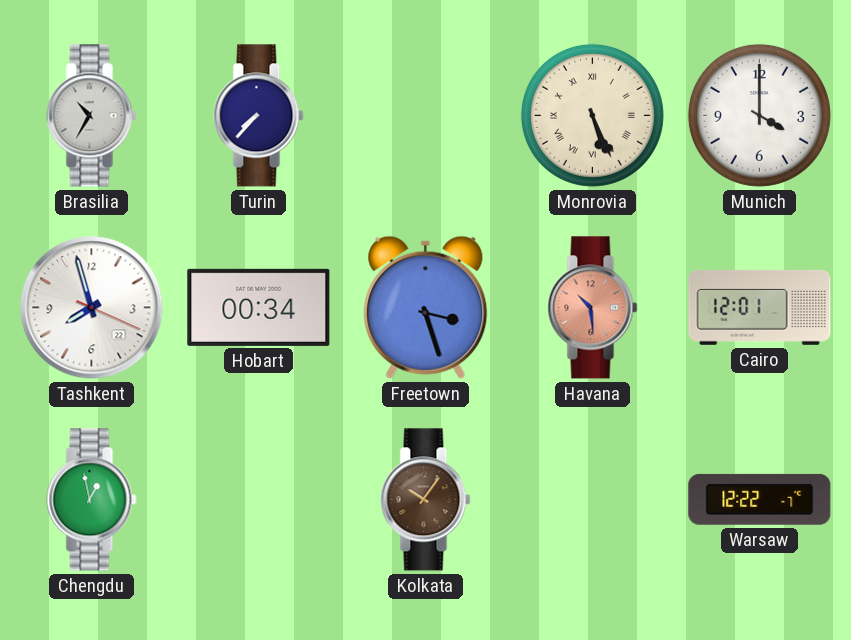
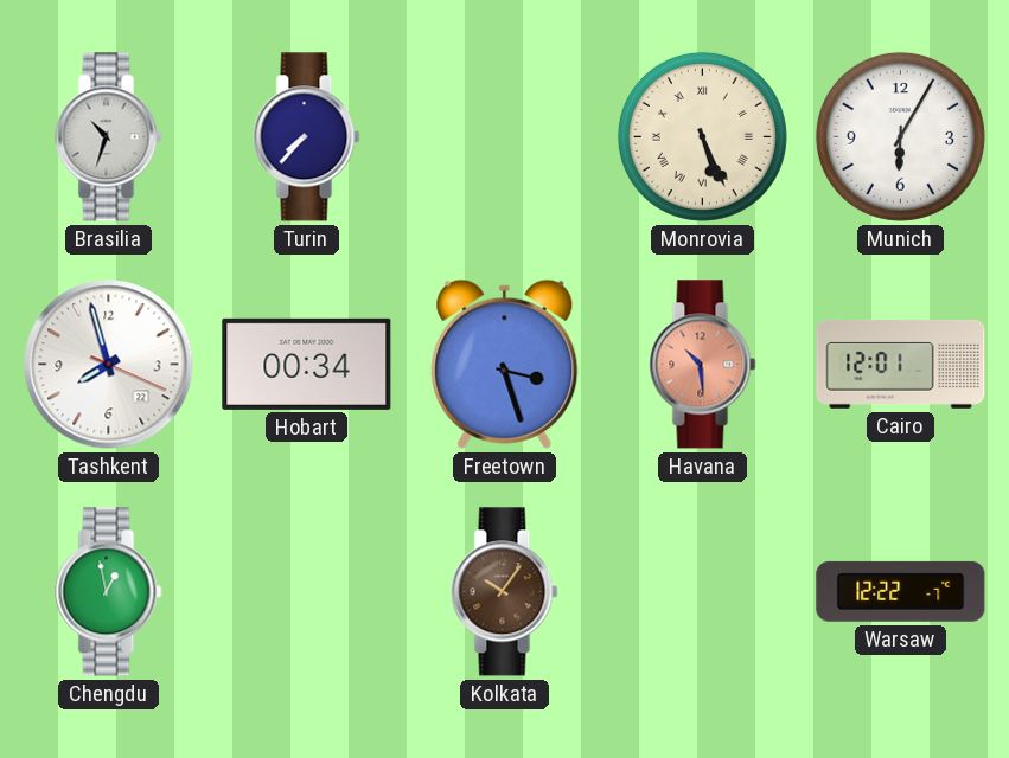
Brasilia: 10:35 -> 10:33 (109, 137)
Munich: 4:00 -> 6:05 (900, 136)
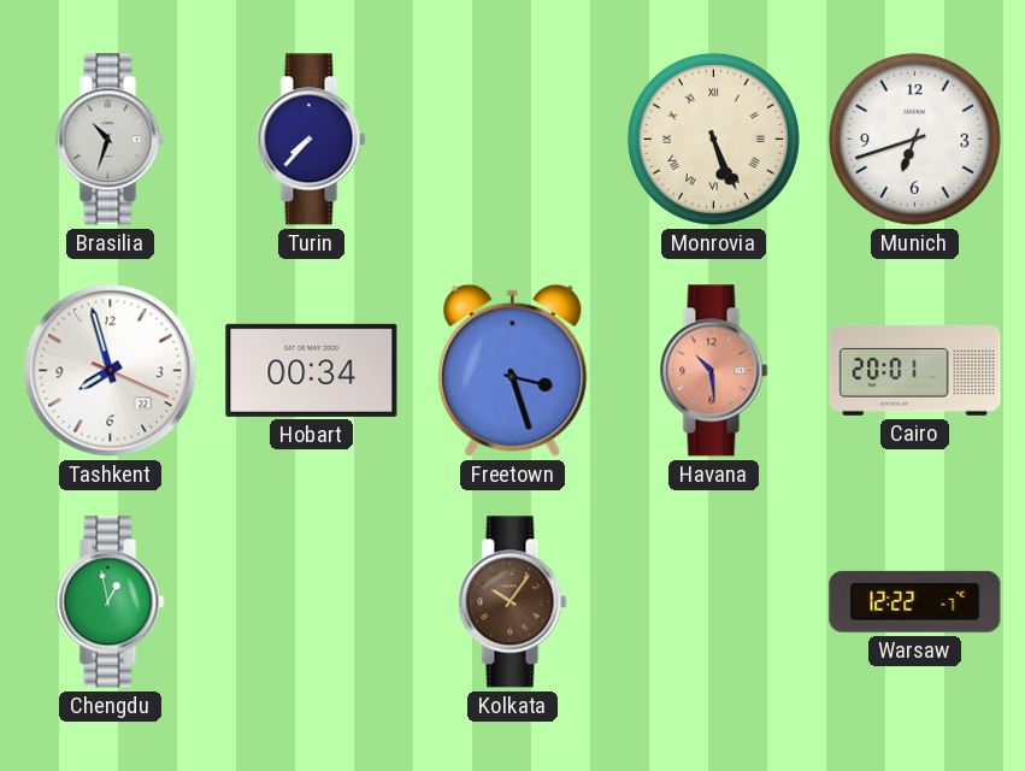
Munich: 6:05 -> 6:42 (914, 139)
Cairo: 12:01 -> 20:01 (915, 370)
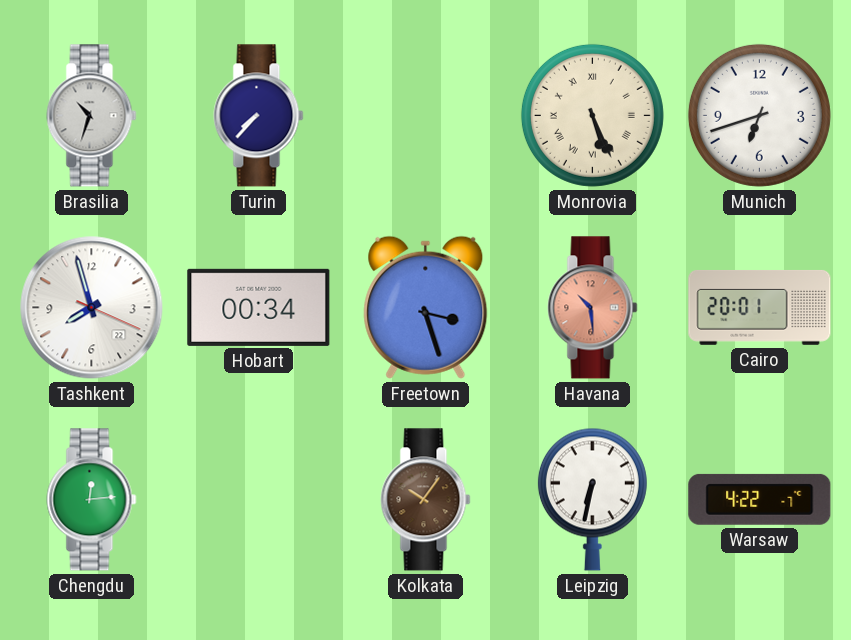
Chengdu: 12:58 -> 12:14 (92, 500)
Leipzig: none -> 6:32 (592, 499)
Warsaw: 12:22 -> 4:22 (760, 499)
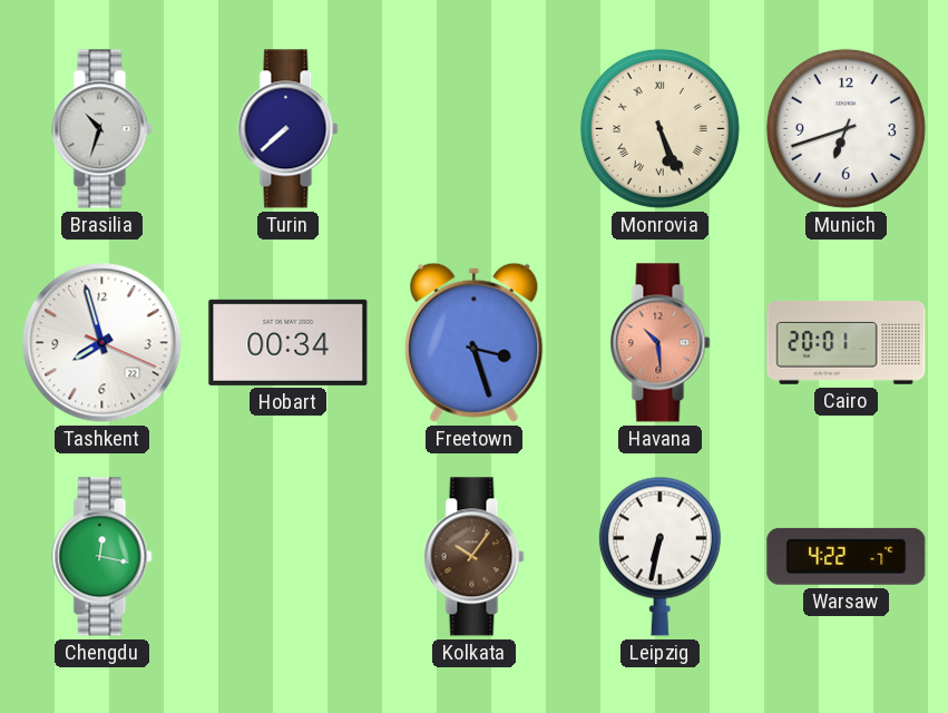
Turin: 7:37 -> 7:38 (289, 129)
Chengdu: 12:14 -> 12:17 (102, 557)
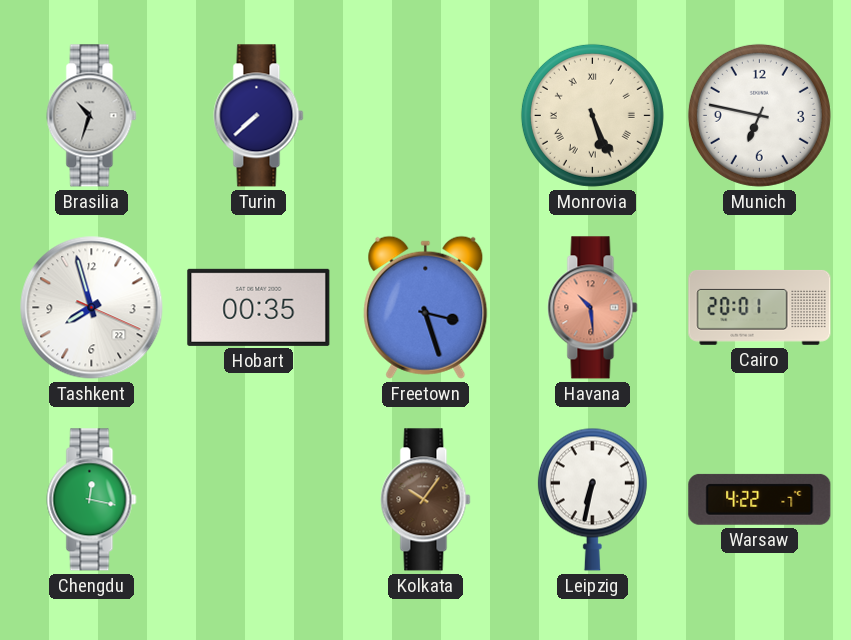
Munich: 6:42 -> 6:47 (759, 115)
Hobart: 00:34 -> 00:35 (259, 307)
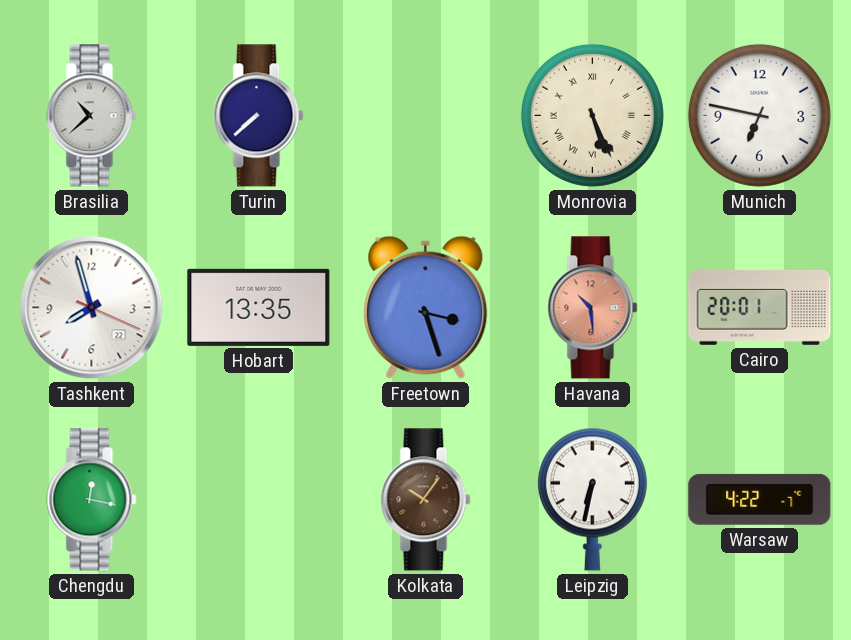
Brasilia: 10:33 -> 10:38 (92, 116)
Hobart: 00:35 -> 13:35 (259, 307)
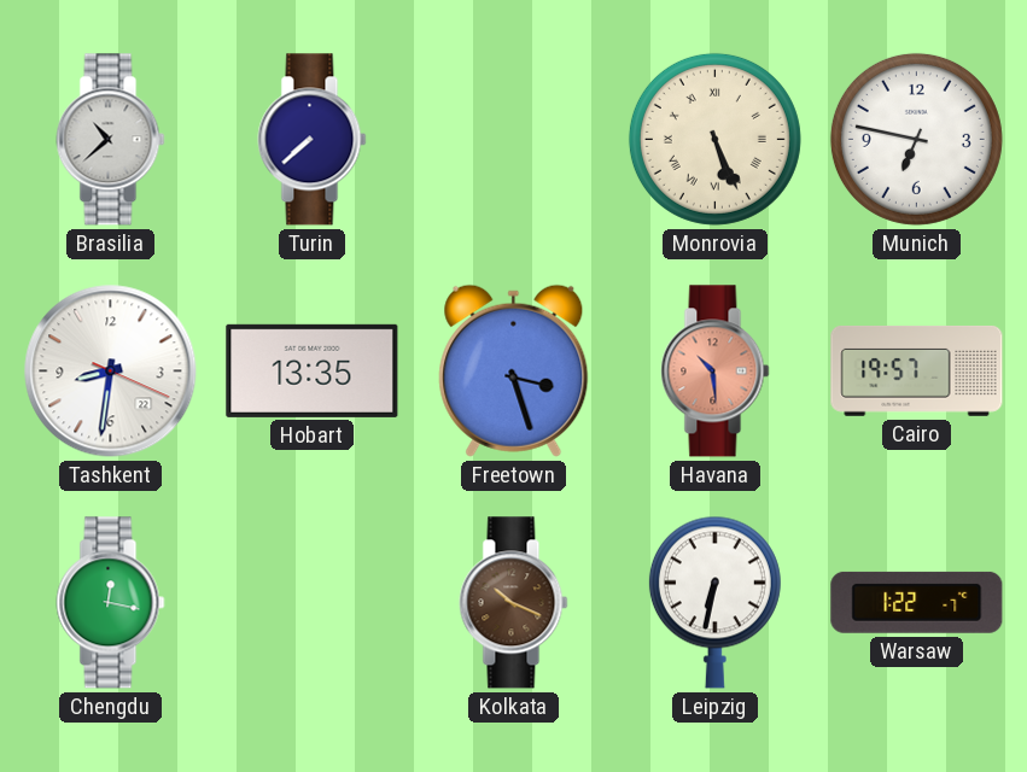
Tashkent: 7:57 -> 8:31 (111, 372)
Cairo: 20:01 -> 19:57 (917, 370)
Kolkata: 10:06 -> 10:19 (514, 603)
Warsaw: 4:22 -> 1:22 (917, 602)
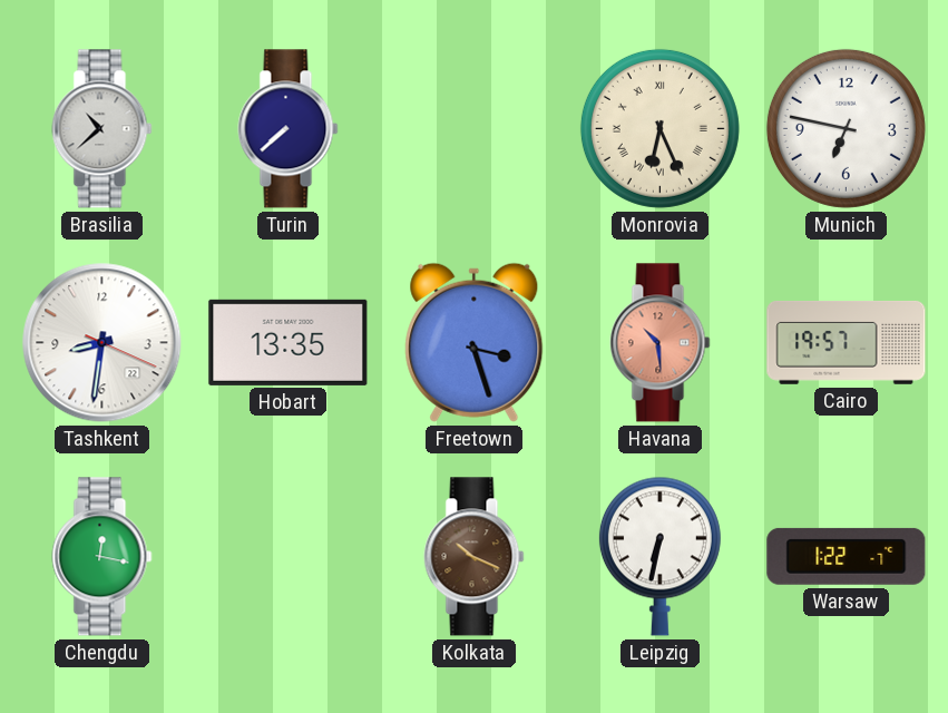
Monrovia: 5:26 -> 6:26 (659, 128)
